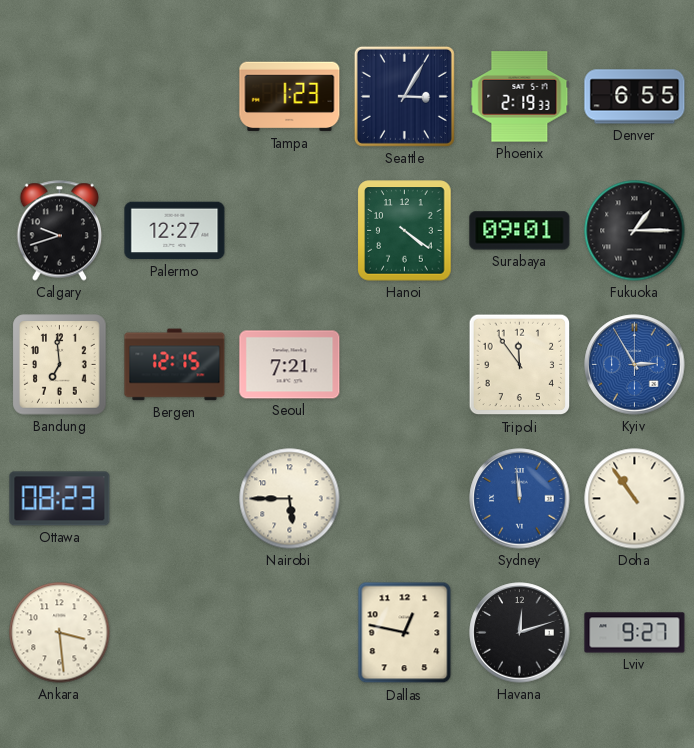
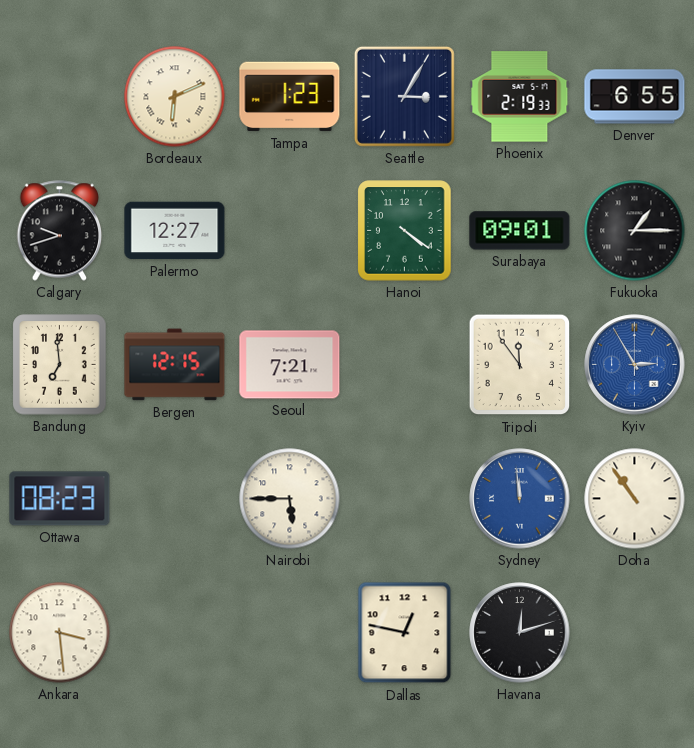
Bordeaux: none -> 6:11 (175, 97)
Lviv: 9:27 -> none (635, 633)
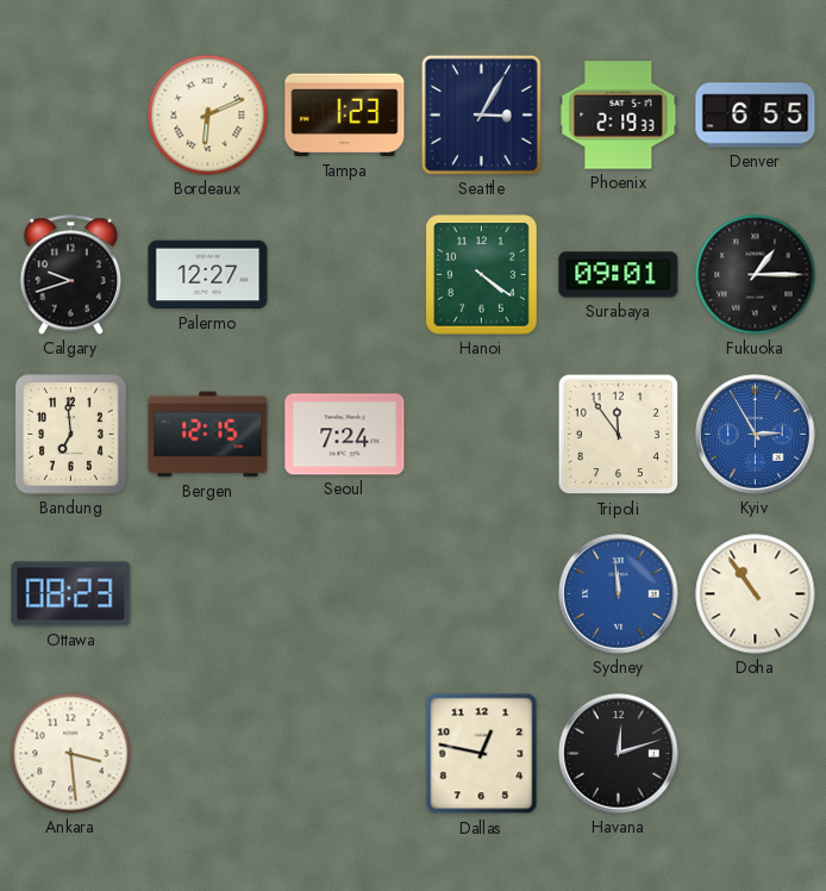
Seoul: 7:21 -> 7:24 (345, 435)
Nairobi: 5:45 -> none (290, 499)
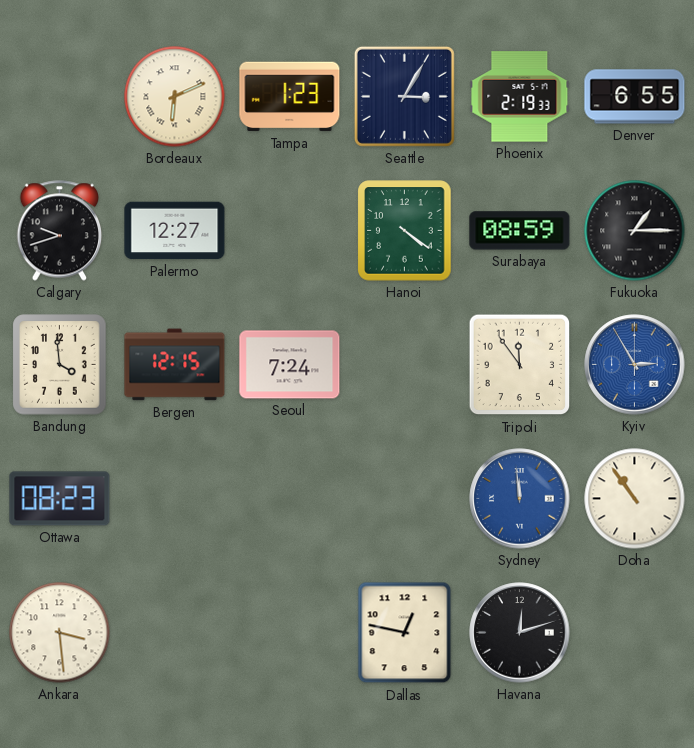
Surabaya: 09:01 -> 08:59 (520, 231)
Bandung: 6:59 -> 3:59 (60, 365)
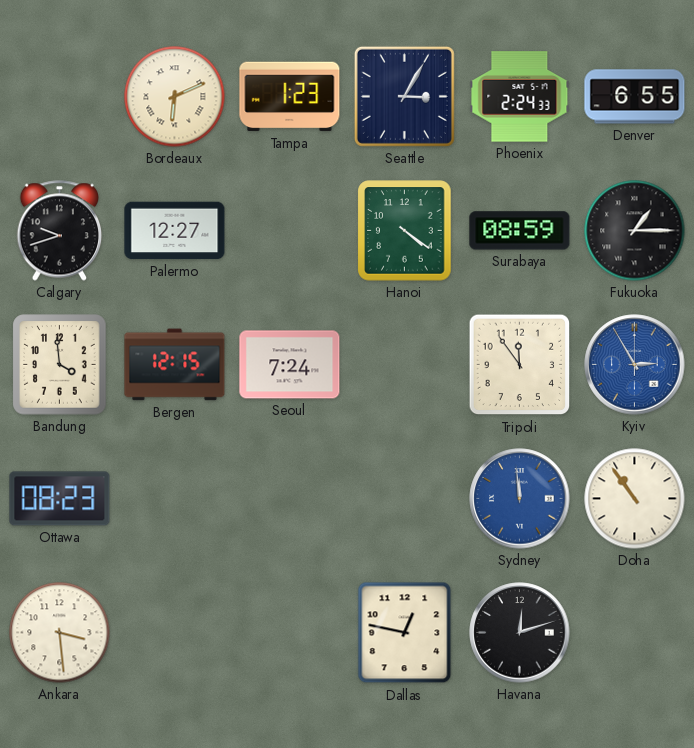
Phoenix: 2:19 -> 2:24 (520, 97)
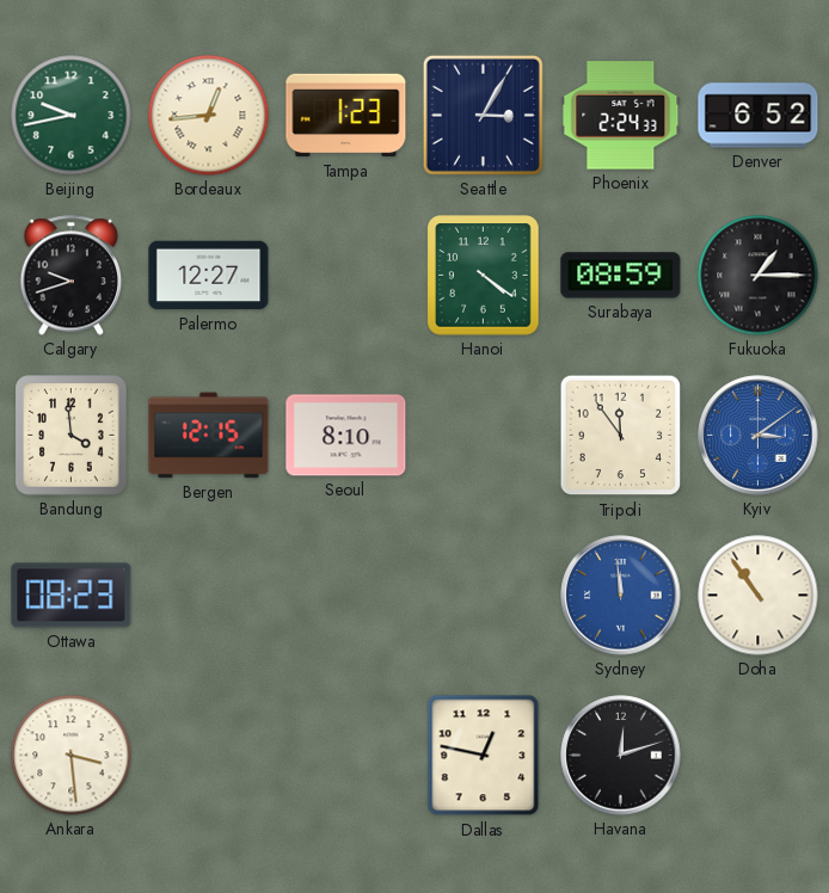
Beijing: none -> 9:43 (72, 116)
Bordeaux: 6:11 -> 12:44 (209, 116)
Denver: 6:55 -> 6:52 (759, 116)
Seoul: 7:24 -> 8:10 (346, 436)
Kyiv: 2:55 -> 3:09 (759, 436)
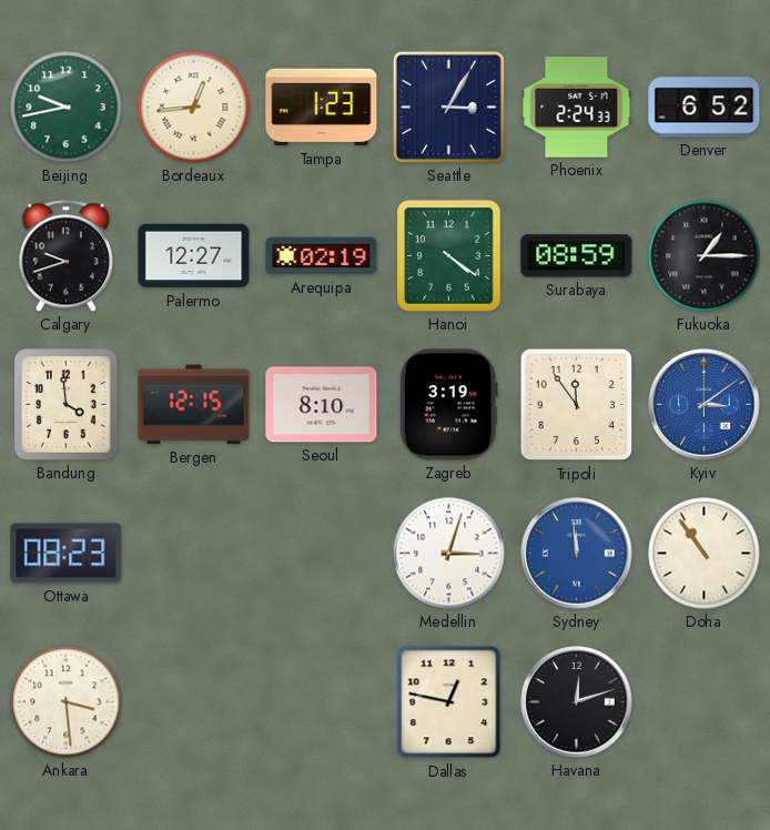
Arequipa: none -> 02:19 (322, 256)
Zagreb: none -> 3:19 (448, 405)
Medellin: none -> 3:03 (449, 554)
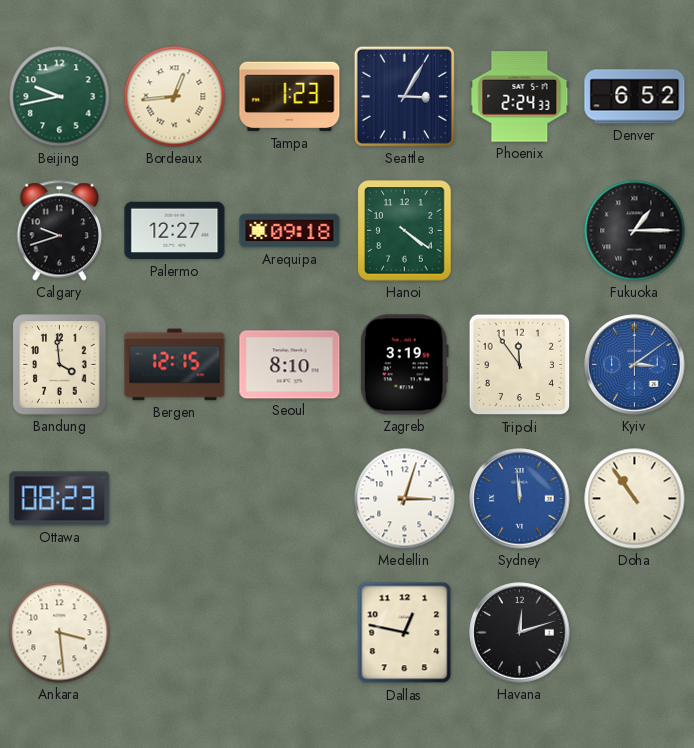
Arequipa: 02:19 -> 09:18 (290, 231)
Surabaya: 08:59 -> none (577, 256)
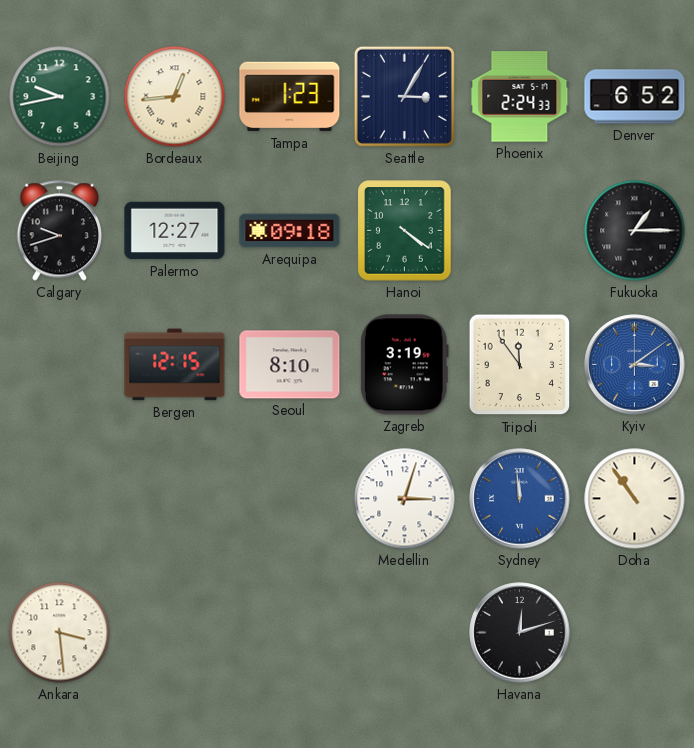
Bandung: 3:59 -> none (60, 365)
Ottawa: 08:23 -> none (60, 499)
Dallas: 12:47 -> none (405, 633)
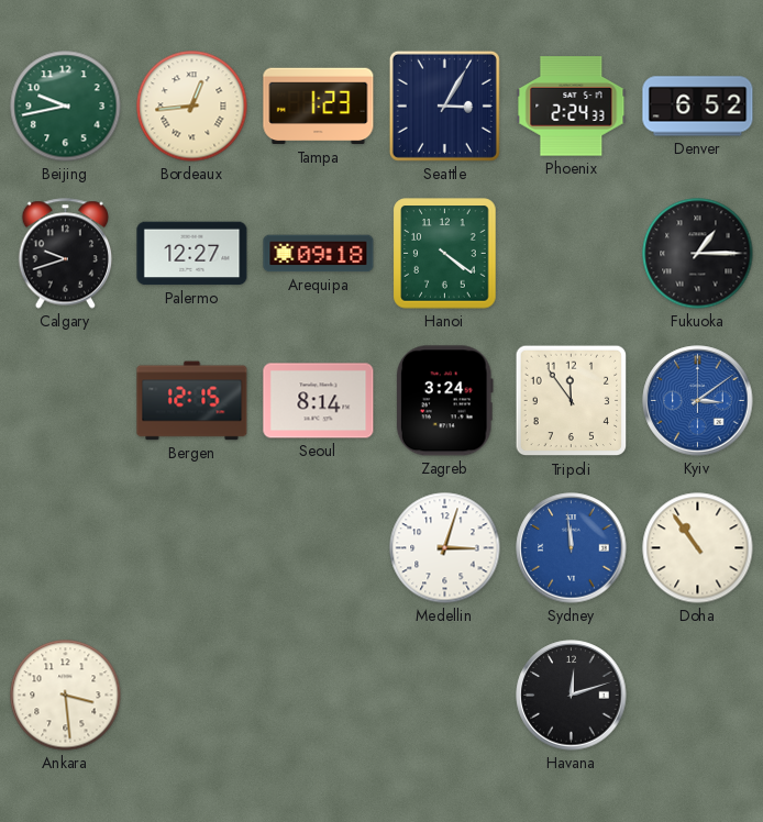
Seoul: 8:10 -> 8:14 (319, 401)
Zagreb: 3:19 -> 3:24 (444, 401)
